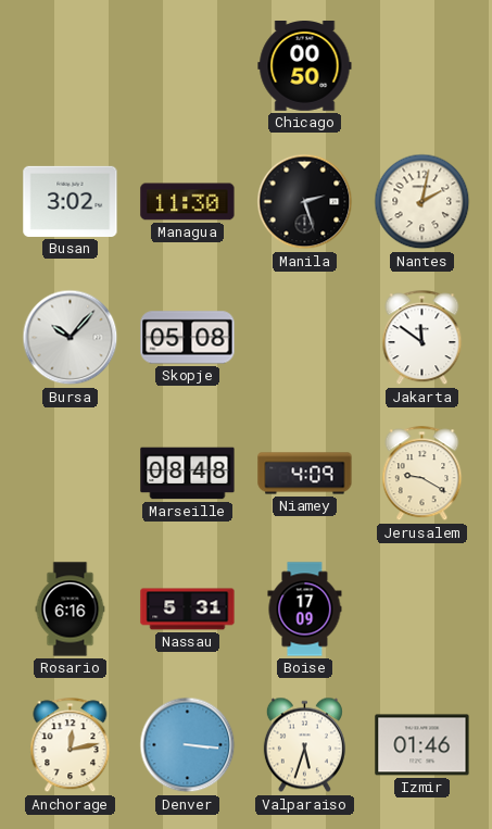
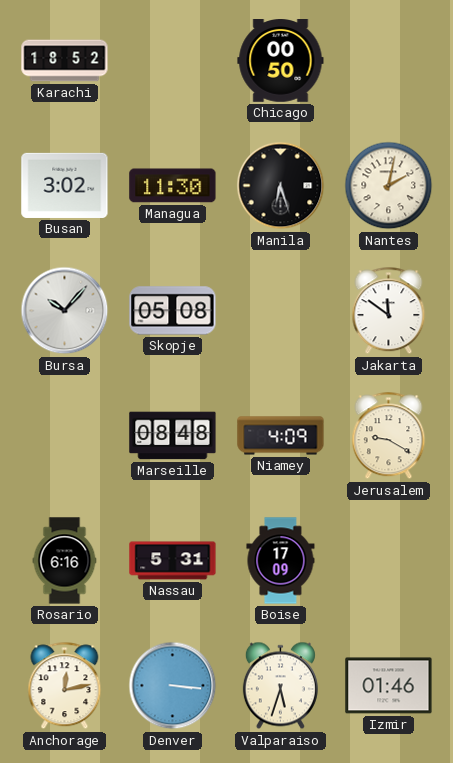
Karachi: none -> 18:52 (65, 61)
Manila: 2:27 -> 6:27 (281, 186)
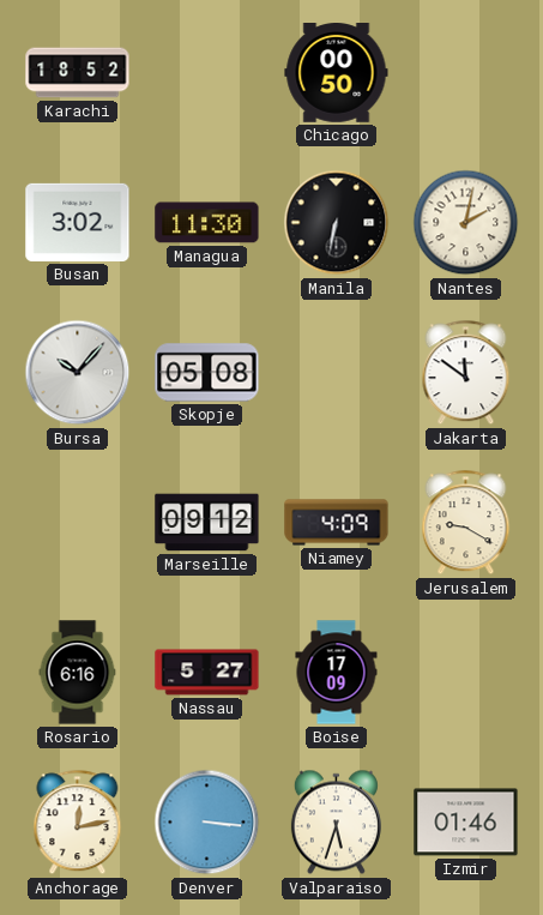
Manila: 6:27 -> 6:32 (337, 223)
Marseille: 08:48 -> 09:12 (207, 523)
Nassau: 5:31 -> 5:27 (207, 673)
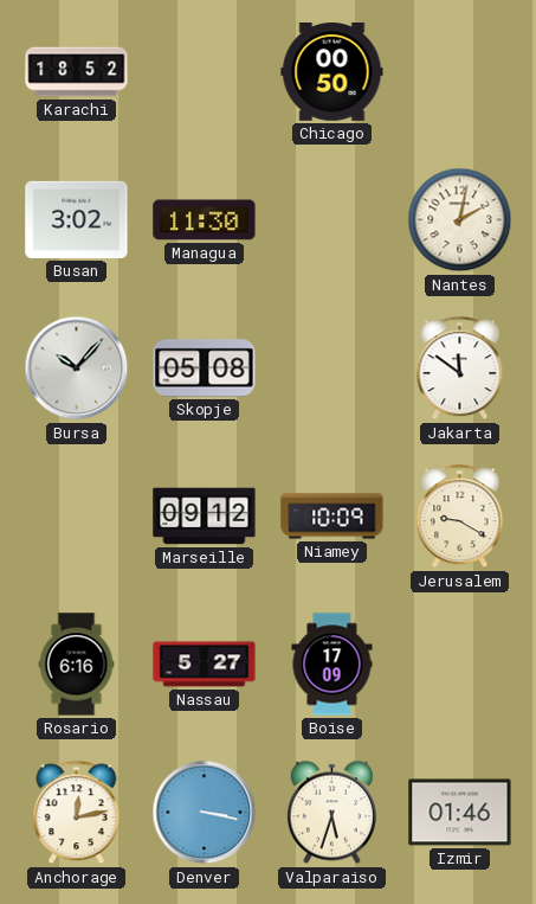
Manila: 6:32 -> none (337, 223)
Niamey: 4:09 -> 10:09 (332, 517)
Denver: 3:16 -> 3:17 (205, 813)
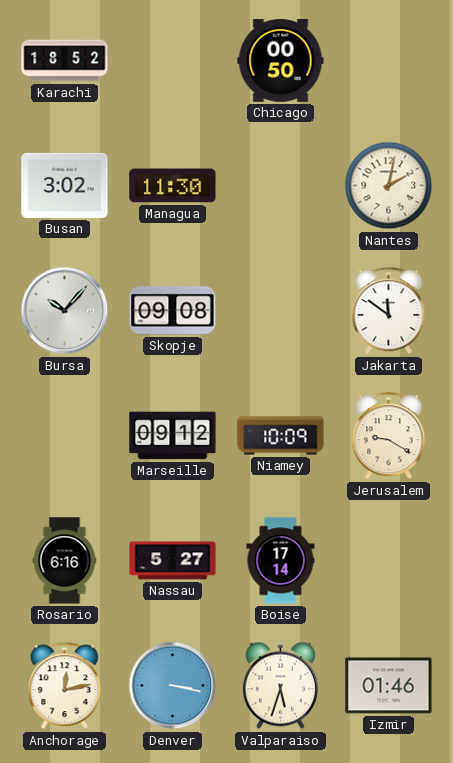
Skopje: 05:08 -> 09:08 (173, 311)
Boise: 17:09 -> 17:14 (281, 561)
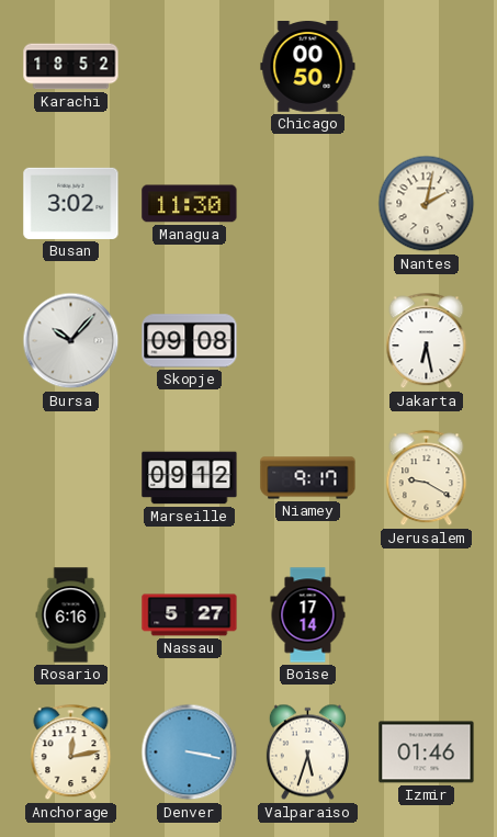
Jakarta: 11:51 -> 6:28 (427, 341)
Niamey: 10:09 -> 9:17 (308, 478)
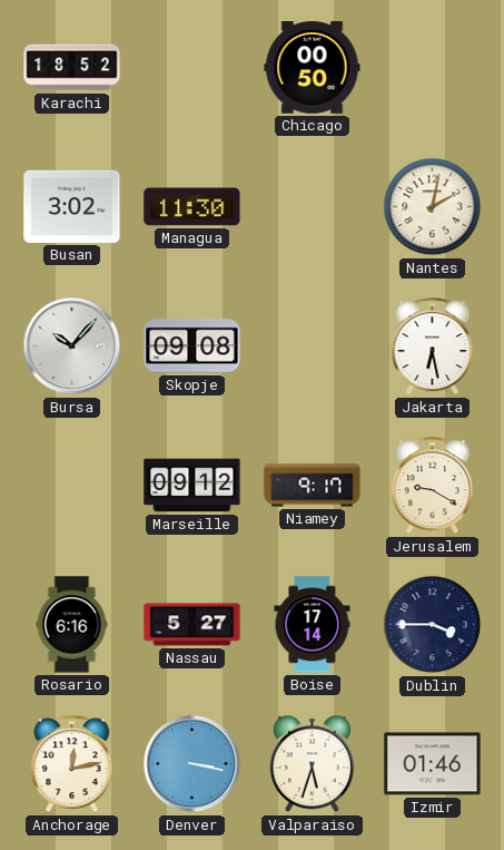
Dublin: none -> 3:45 (433, 625)
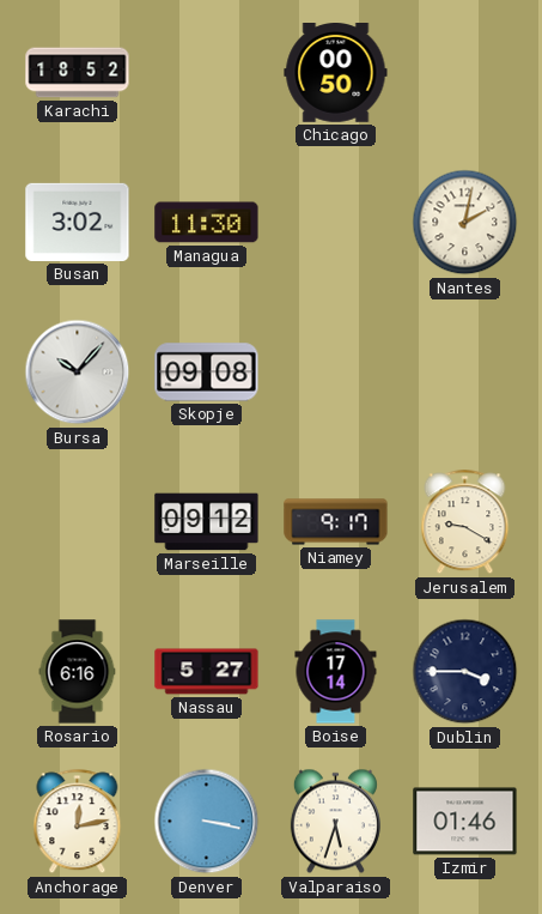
Jakarta: 6:28 -> none (433, 346)
